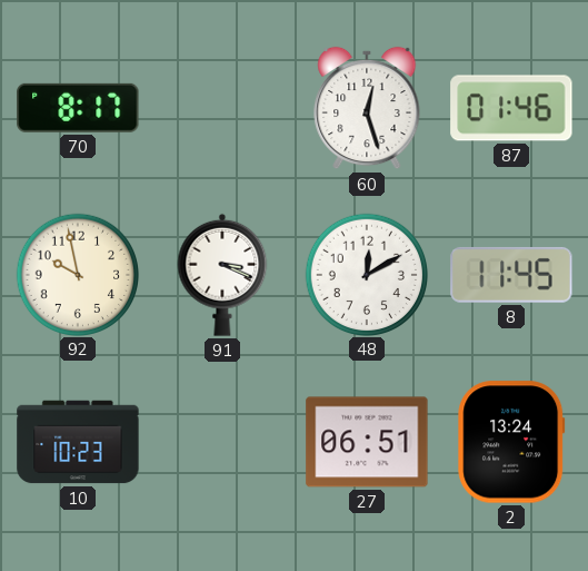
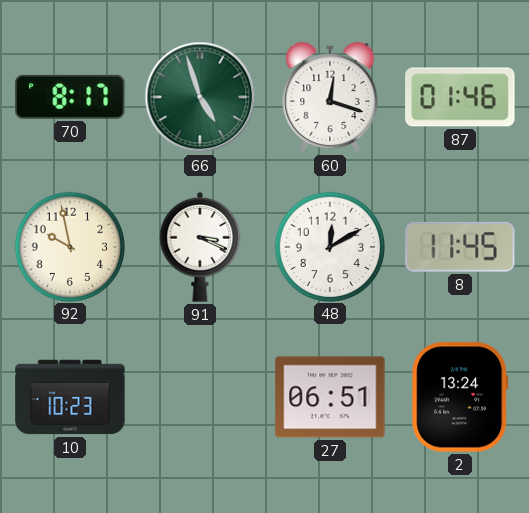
66: none -> 4:57 (200, 97)
60: 12:27 -> 12:18 (330, 97)
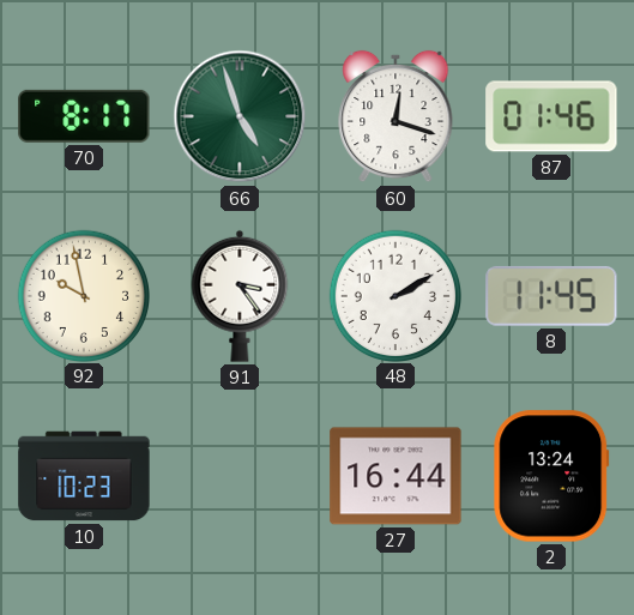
91: 3:19 -> 3:24 (240, 296)
48: 12:10 -> 2:10 (394, 295)
27: 06:51 -> 16:44 (396, 476)
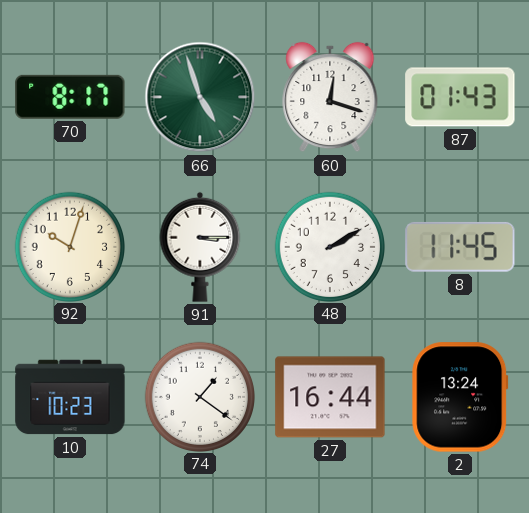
87: 01:46 -> 01:43 (460, 97)
92: 9:58 -> 10:03 (69, 246)
91: 3:24 -> 3:15 (200, 247)
74: none -> 1:21 (199, 396)
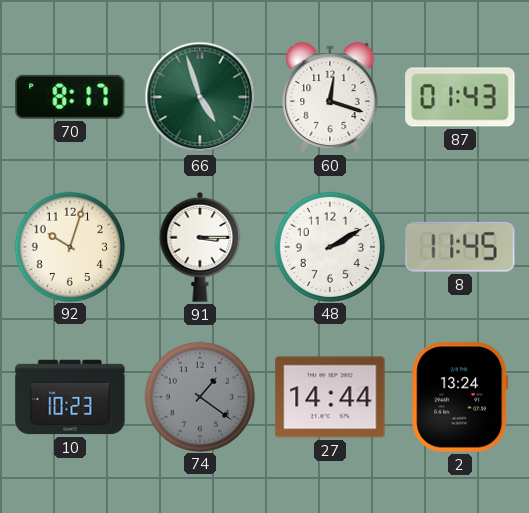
74 dial: white -> grey (199, 396)
27: 16:44 -> 14:44 (330, 397)
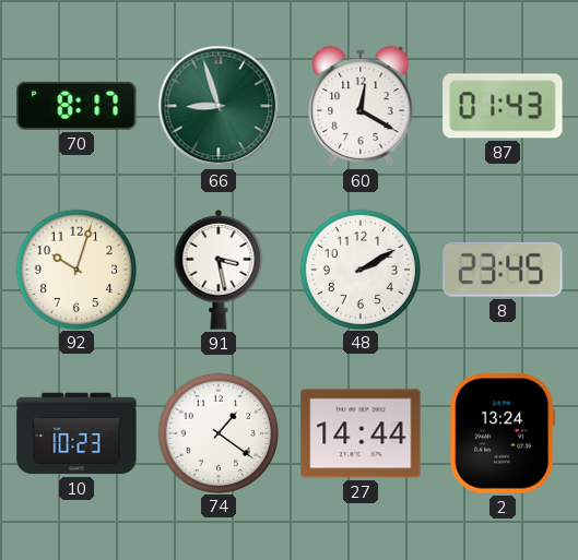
66: 4:57 -> 8:57 (219, 106)
60: 12:18 -> 12:20 (361, 106)
91: 3:15 -> 3:28 (219, 270)
8: 11:45 -> 23:45 (503, 270)
74 dial: grey -> white (217, 432)
